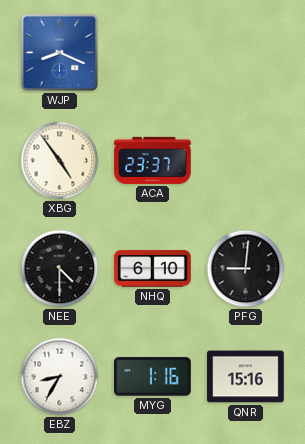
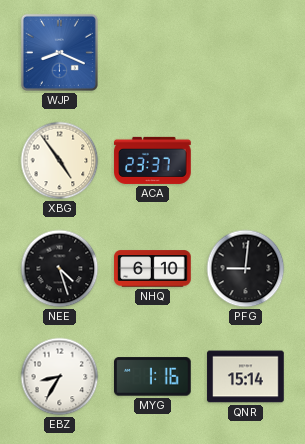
NEE: 4:30 -> 4:27 (60, 269)
QNR: 15:16 -> 15:14 (246, 377)
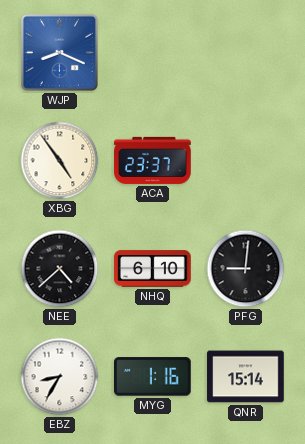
NEE: 4:27 -> 4:38 (60, 269)
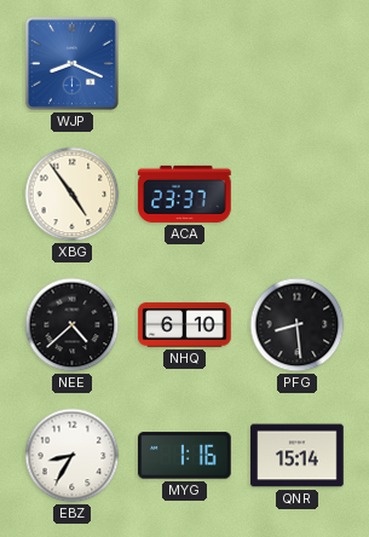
PFG: 9:01 -> 8:29 (298, 325)
